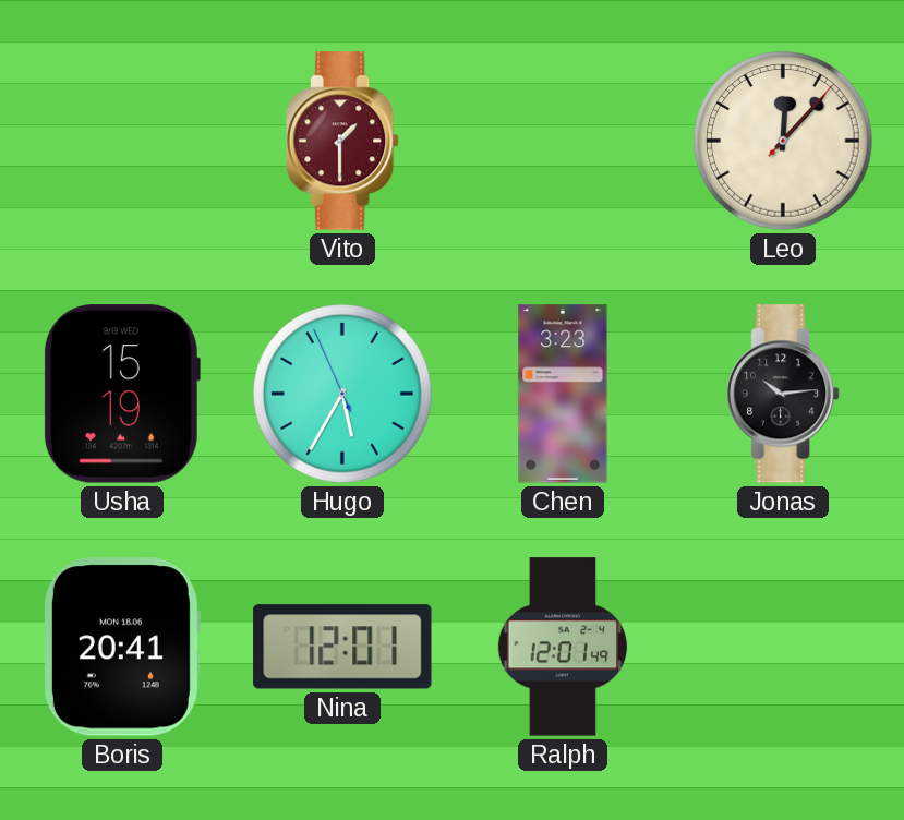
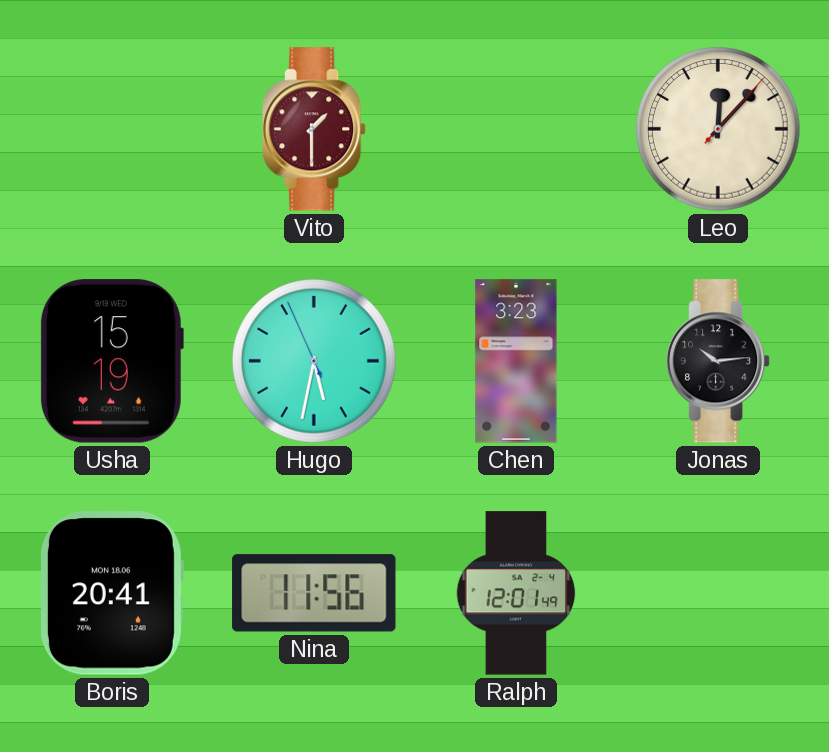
Hugo: 5:34 -> 5:31 (314, 361)
Nina: 12:01 -> 11:56 (314, 593)
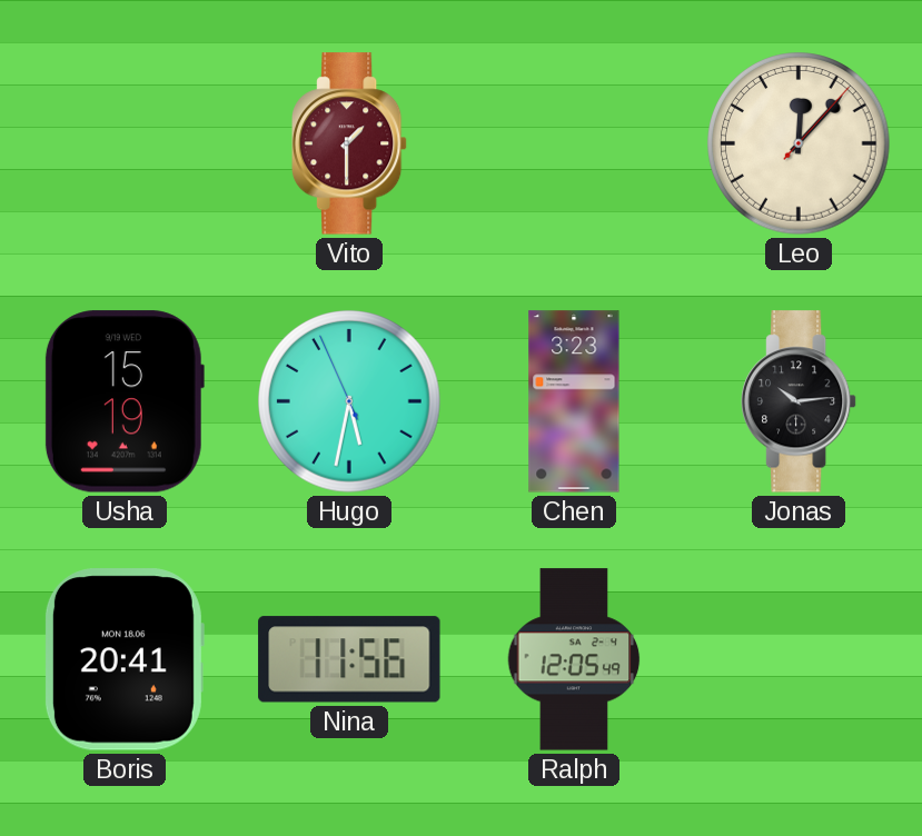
Ralph: 12:01 -> 12:05 (574, 659)
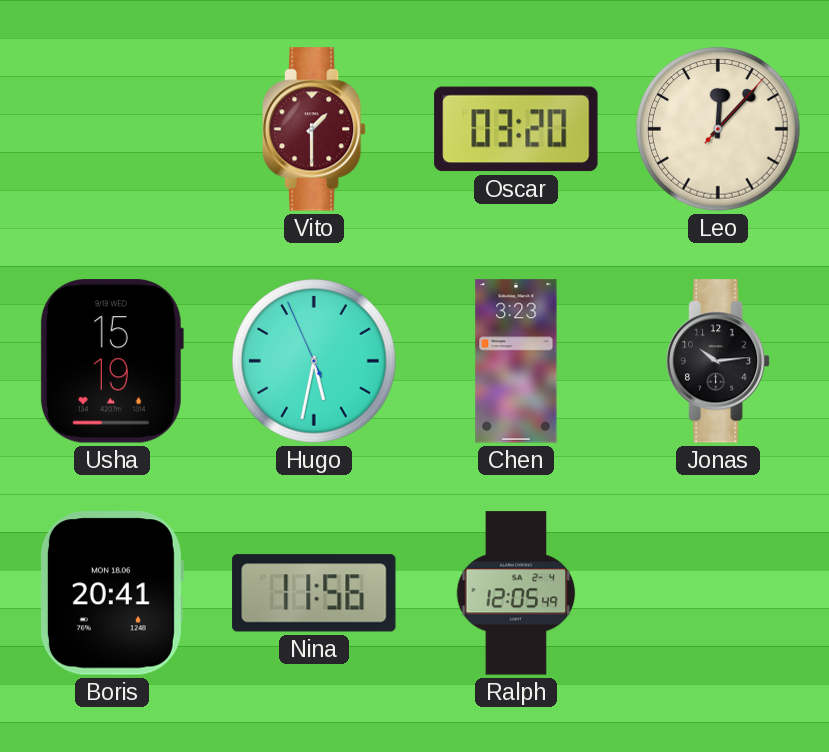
Oscar: none -> 03:20 (516, 129)
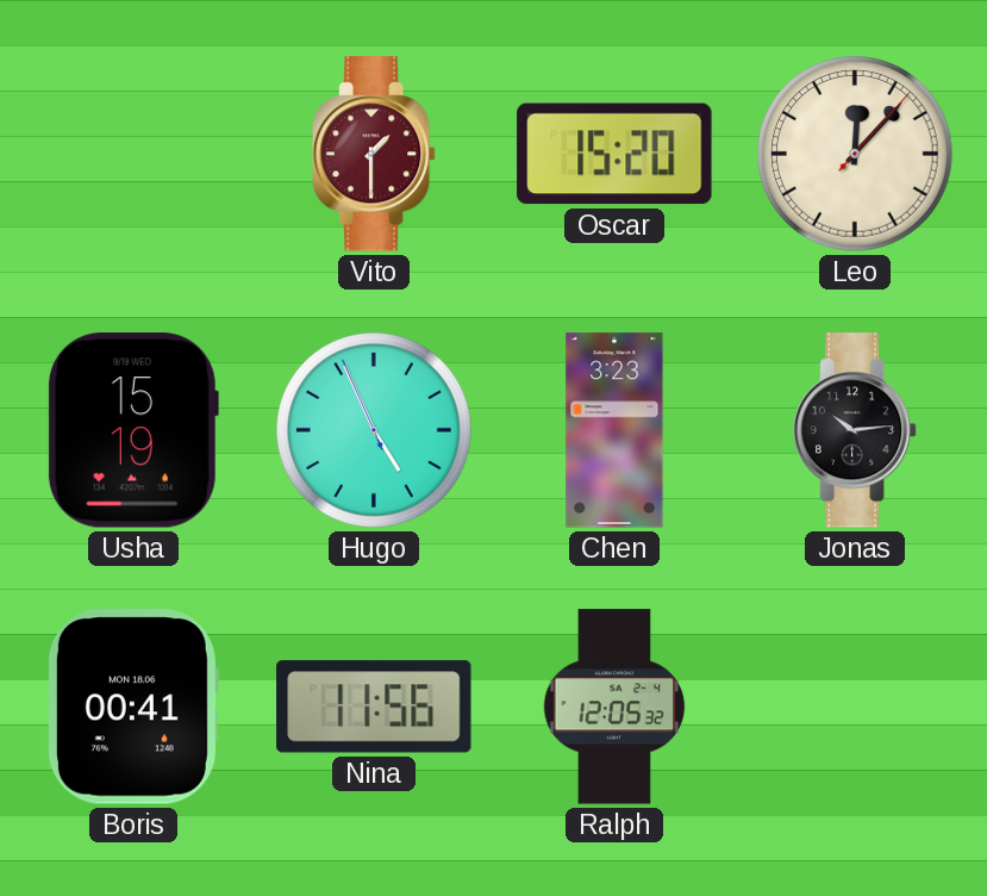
Oscar: 03:20 -> 15:20 (614, 154)
Hugo: 5:31 -> 4:55 (374, 430)
Boris: 20:41 -> 00:41 (132, 707)
Ralph: 12:05:49 -> 12:05:32 (614, 707)
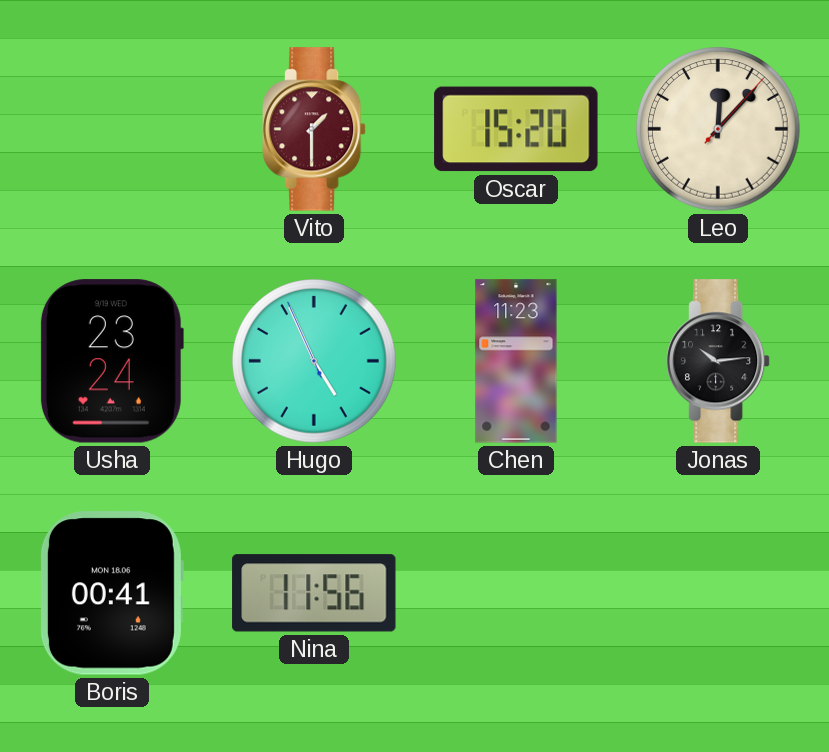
Usha: 15:19 -> 23:24 (112, 361)
Chen: 3:23 -> 11:23 (516, 361)
Ralph: 12:05 -> none (614, 707)
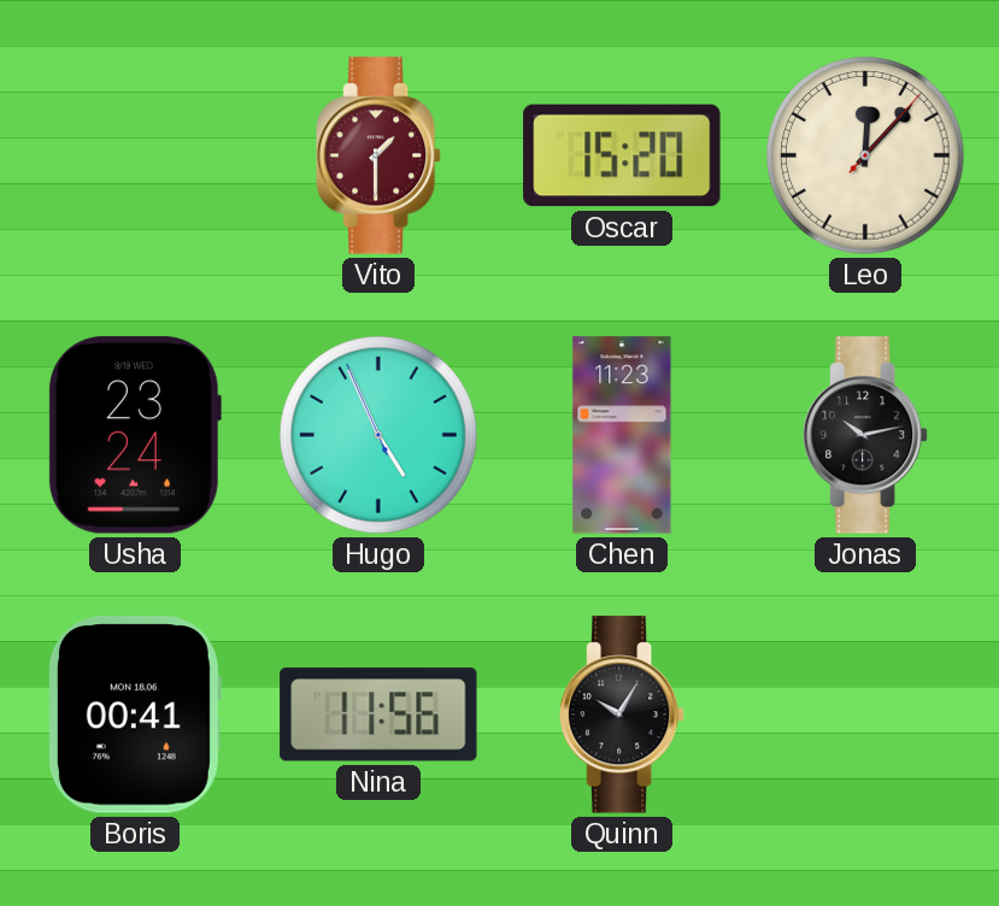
Jonas: 10:14 -> 10:13 (865, 435)
Quinn: none -> 10:05 (622, 714)
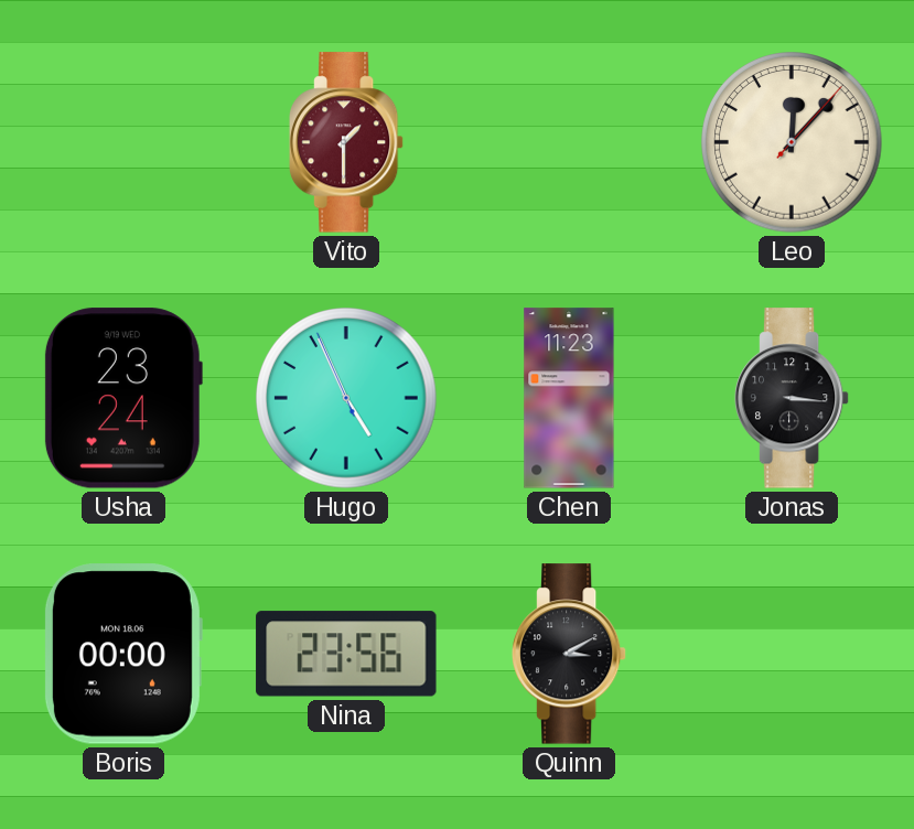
Oscar: 15:20 -> none (622, 155)
Jonas: 10:13 -> 3:16 (792, 398)
Boris: 00:41 -> 00:00 (122, 654)
Nina: 11:56 -> 23:56 (346, 654)
Quinn: 10:05 -> 3:10 (569, 654)
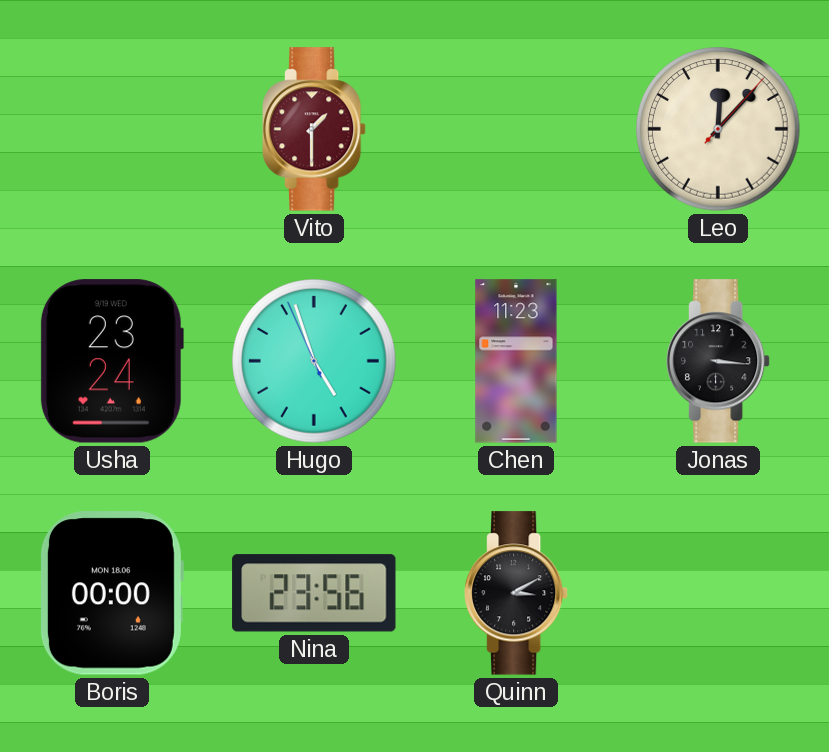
Hugo: 4:55 -> 4:56 (314, 361)
